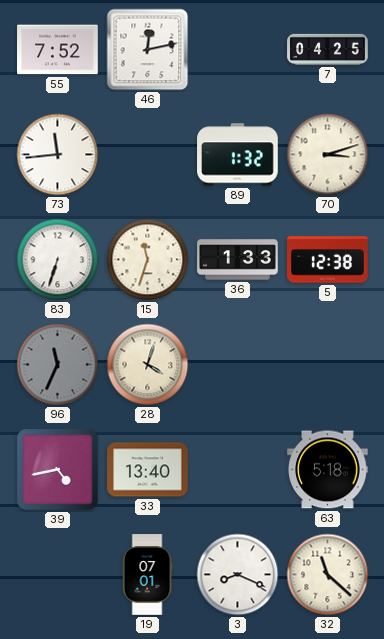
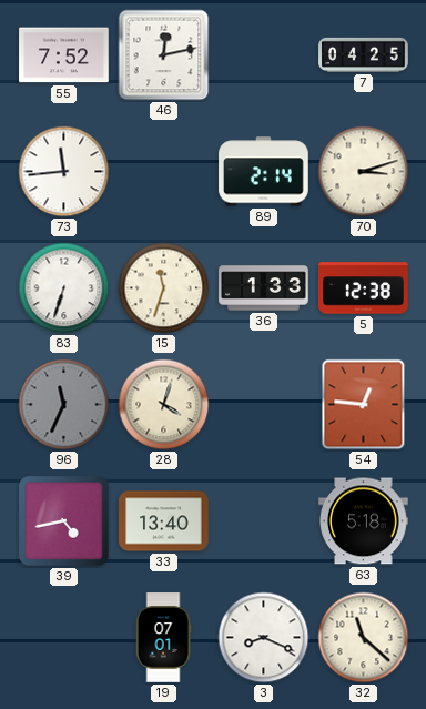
89: 1:32 -> 2:14 (264, 172)
54: none -> 12:46 (364, 405)
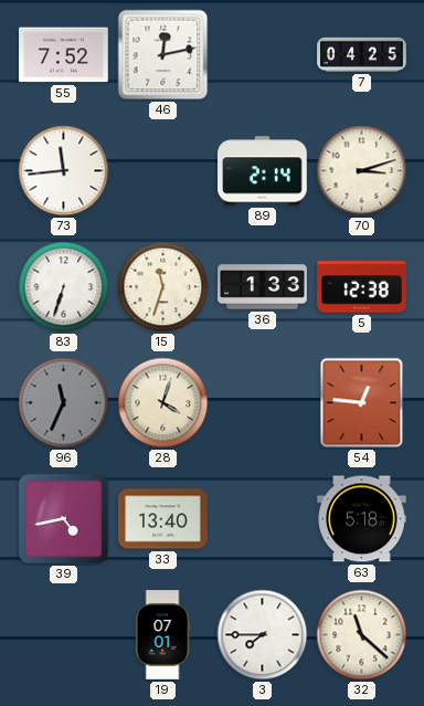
3: 8:19 -> 7:45 (263, 635)
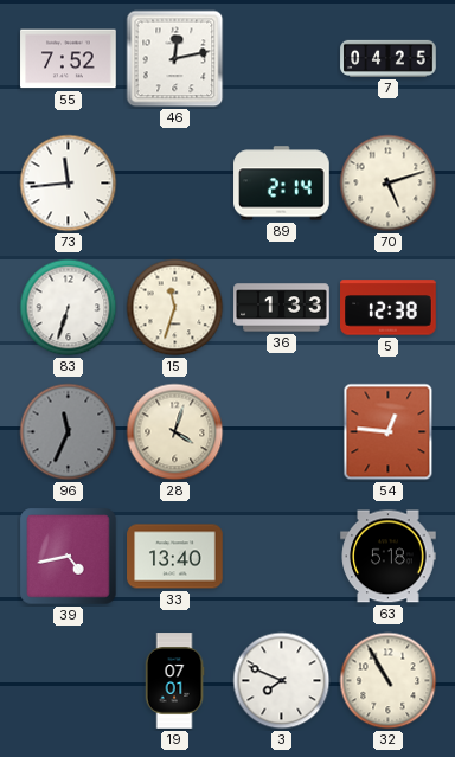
70: 3:12 -> 5:12 (389, 184)
3: 7:45 -> 7:49 (282, 681)
32: 11:22 -> 10:55 (389, 681)
